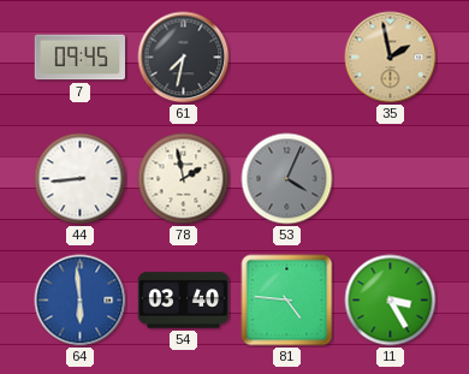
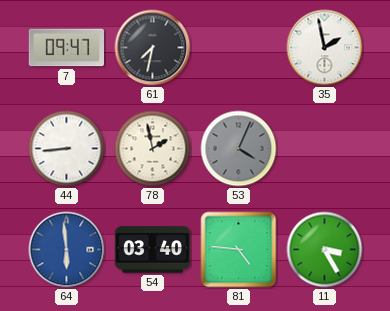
7: 09:45 -> 09:47 (66, 48)
35 dial: champagne -> white (325, 48)
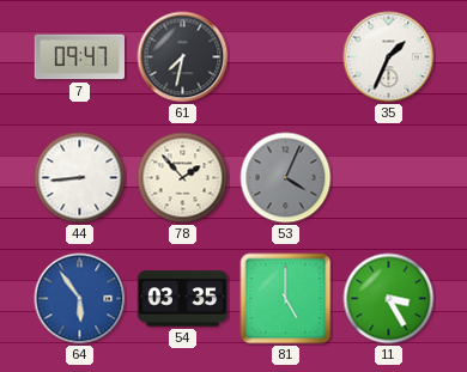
35: 1:58 -> 1:34 (389, 57)
78: 1:58 -> 1:53 (183, 178)
64: 5:59 -> 5:54 (80, 299)
54: 03:40 -> 03:35 (183, 299)
81: 4:46 -> 5:00 (286, 299)
